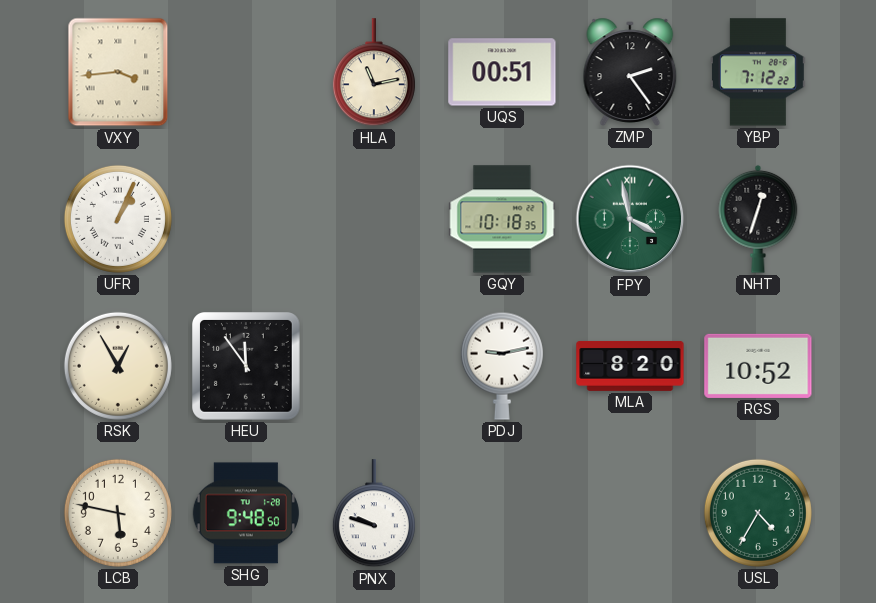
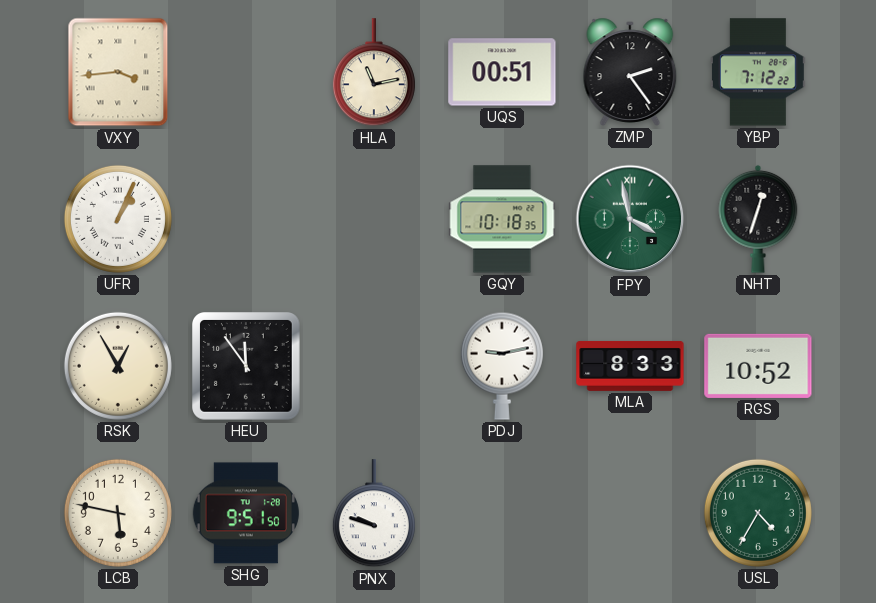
MLA: 8:20 -> 8:33 (630, 366)
SHG: 9:48 -> 9:51 (246, 513)
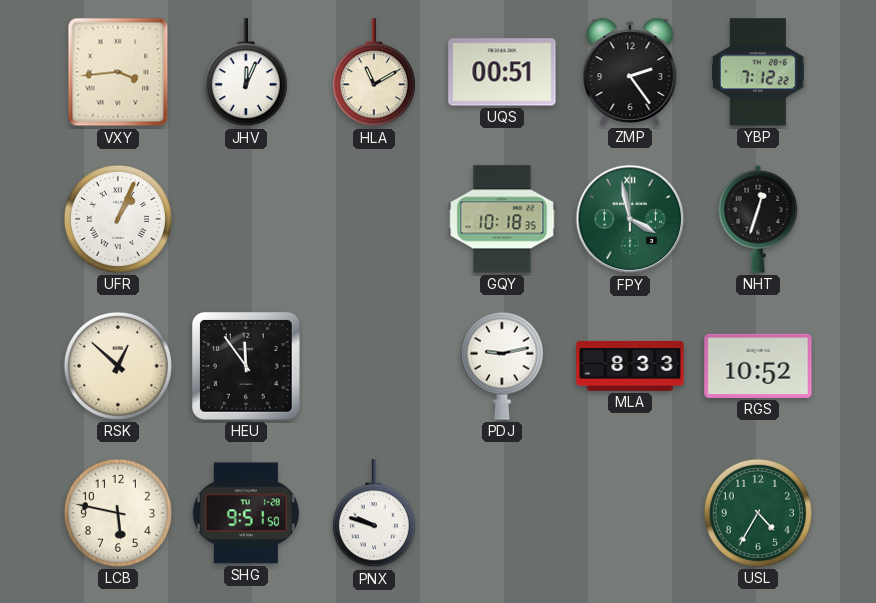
JHV: none -> 12:04 (246, 73)
HLA: 11:13 -> 11:10 (374, 73)
RSK: 12:55 -> 12:52 (118, 366)
